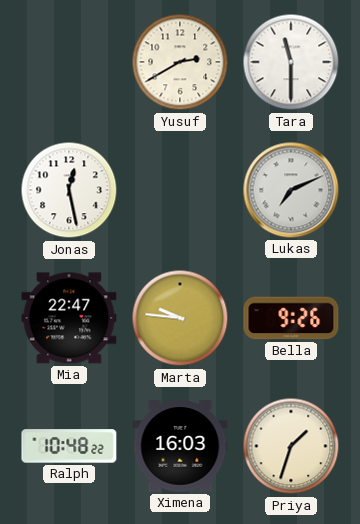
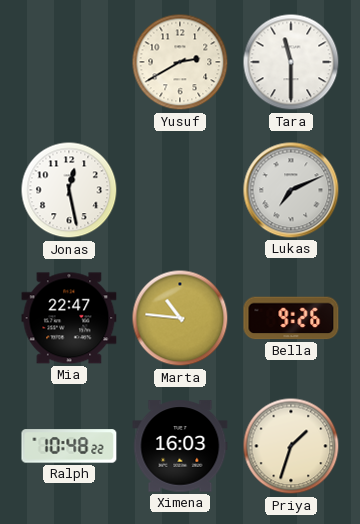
Marta: 9:46 -> 10:46 (180, 318)
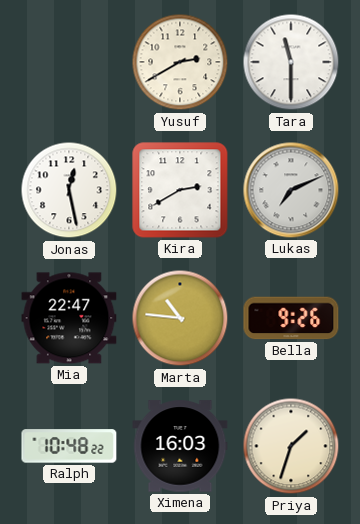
Kira: none -> 2:40 (180, 190)
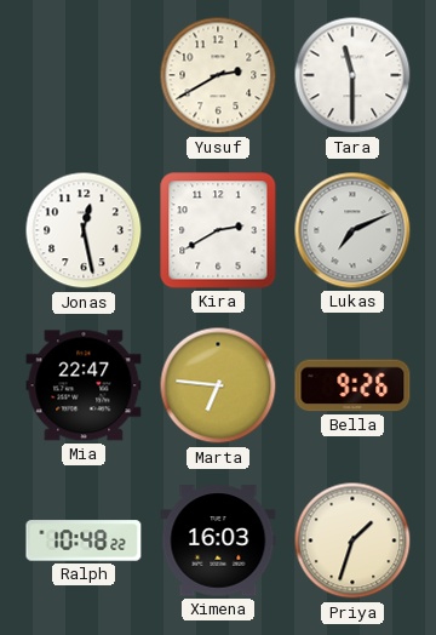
Marta: 10:46 -> 6:46 (218, 385)
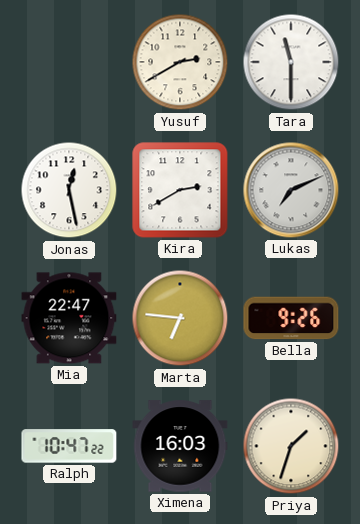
Ralph: 10:48 -> 10:47 (69, 446)
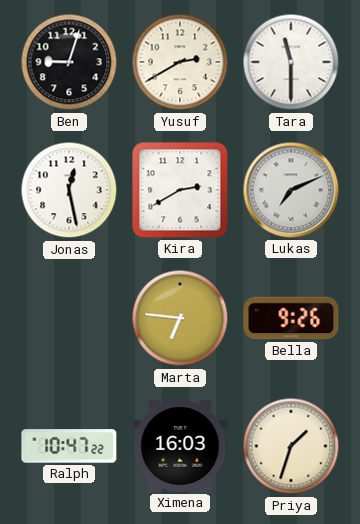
Ben: none -> 9:03 (69, 62)
Mia: 22:47 -> none (69, 318)
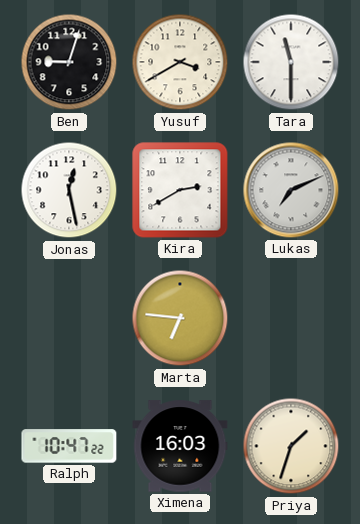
Yusuf: 2:40 -> 3:40 (180, 62)
Bella: 9:26 -> none (291, 318)
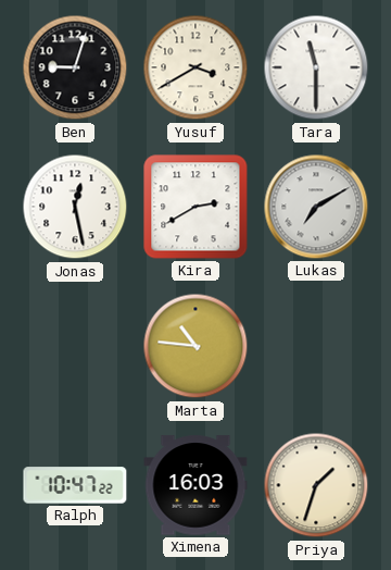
Lukas: 7:11 -> 7:10 (316, 207)
Marta: 6:46 -> 10:46 (195, 346)
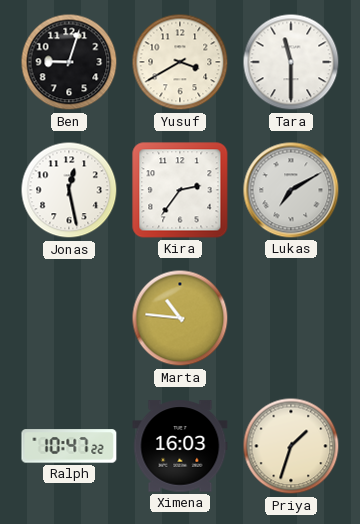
Kira: 2:40 -> 2:36 (180, 190)
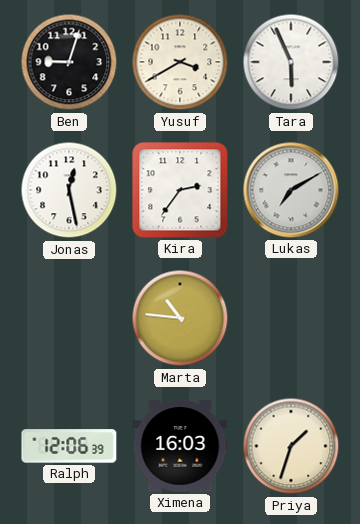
Tara: 11:30 -> 5:56 (291, 62)
Ralph: 10:47 -> 12:06 (69, 446)
